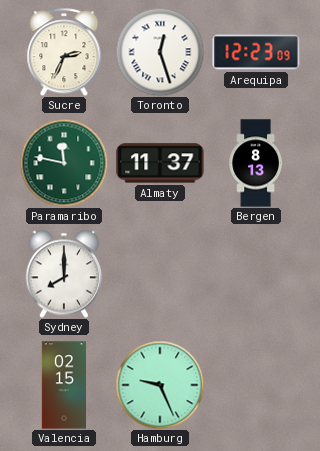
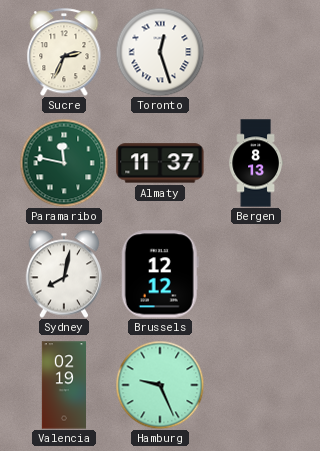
Arequipa: 12:23 -> none (256, 52)
Sydney: 8:00 -> 8:02 (64, 274)
Brussels: none -> 12:12 (160, 274)
Valencia: 02:15 -> 02:19 (63, 385)
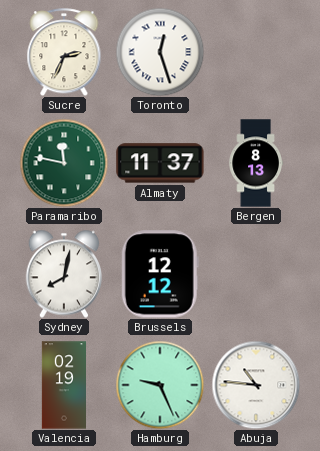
Abuja: none -> 10:46 (256, 385)
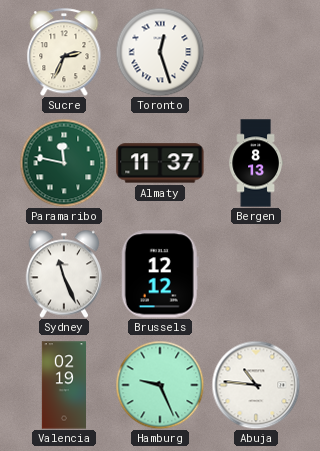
Sydney: 8:02 -> 11:26 (64, 274)
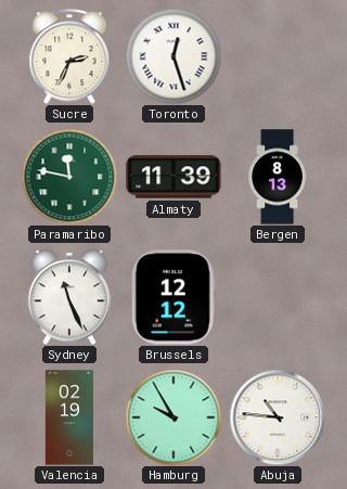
Almaty: 11:37 -> 11:39 (173, 177)
Hamburg: 9:26 -> 9:55 (173, 417)
